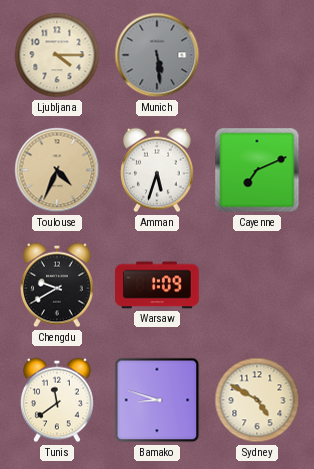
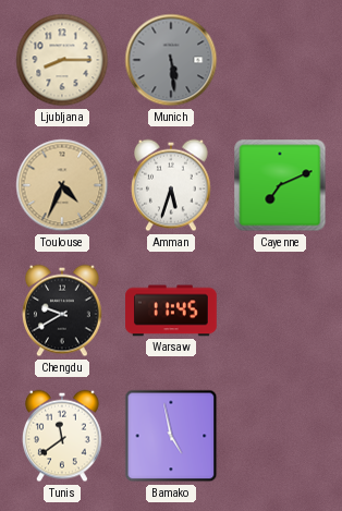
Ljubljana: 4:15 -> 8:15 (62, 60)
Warsaw: 1:09 -> 11:45 (171, 311)
Bamako: 8:48 -> 4:58 (171, 436)
Sydney: 4:50 -> none (257, 400)
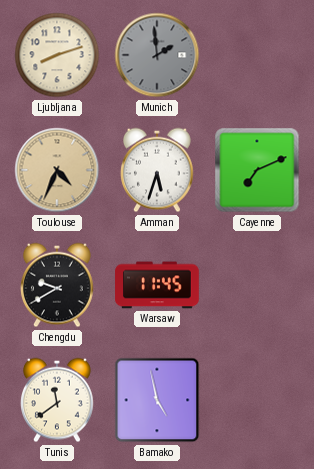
Ljubljana: 8:15 -> 8:12 (57, 55)
Munich: 5:29 -> 1:59 (157, 55)
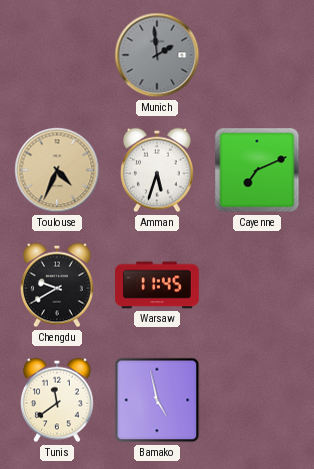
Ljubljana: 8:12 -> none (57, 55)
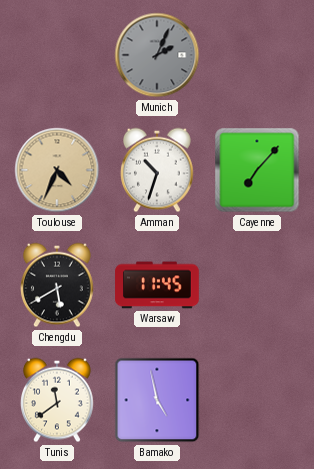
Munich: 1:59 -> 2:04 (157, 55)
Amman: 5:33 -> 10:33 (158, 170)
Cayenne: 7:11 -> 7:07 (257, 170)
Chengdu: 9:40 -> 5:40 (58, 285)
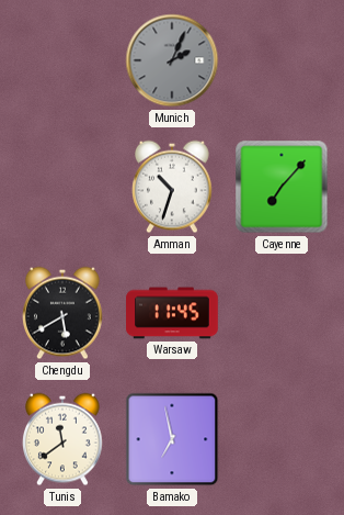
Toulouse: 4:34 -> none (57, 170)
Bamako: 4:58 -> 6:58 (172, 439)
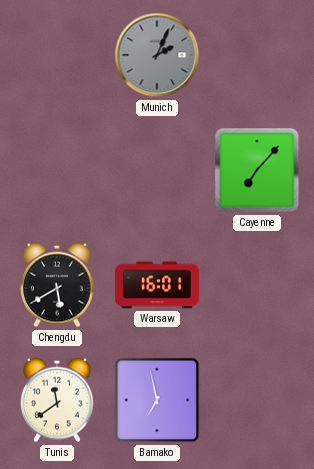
Amman: 10:33 -> none (173, 187)
Warsaw: 11:45 -> 16:01 (157, 285)
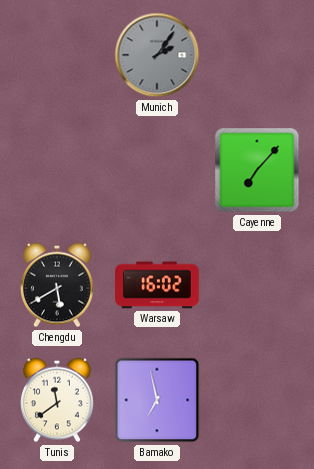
Munich: 2:04 -> 2:06 (157, 55)
Warsaw: 16:01 -> 16:02 (157, 285)
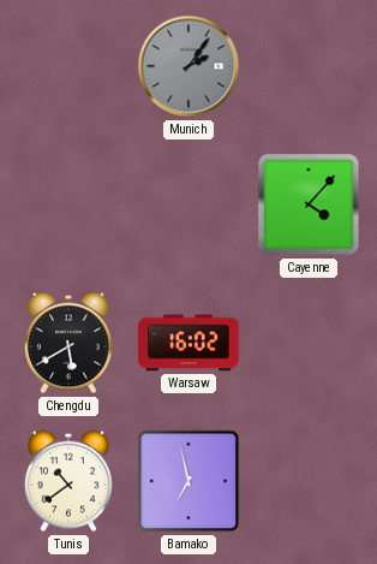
Cayenne: 7:07 -> 4:07 (309, 204)
Tunis: 11:39 -> 10:39 (70, 481)
